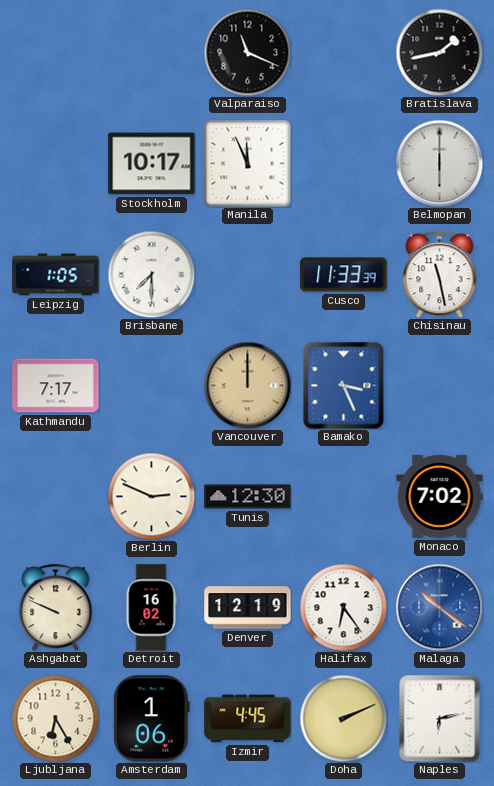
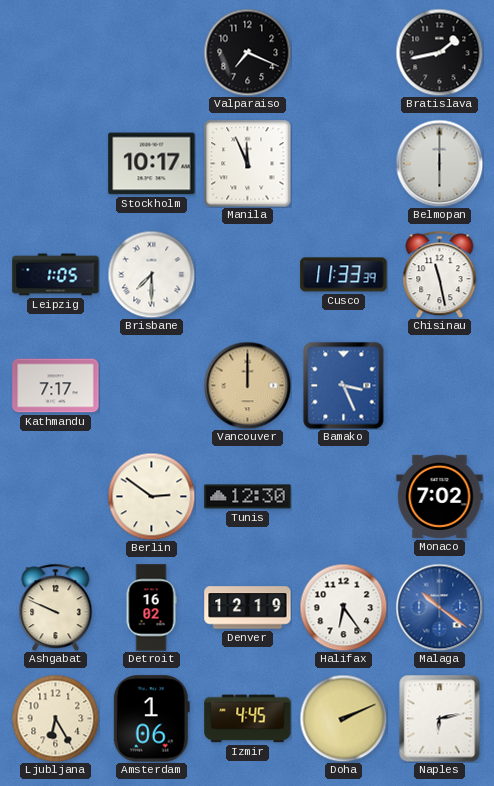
Valparaiso: 11:19 -> 7:19 (247, 52)
Berlin: 2:49 -> 2:51 (151, 496)
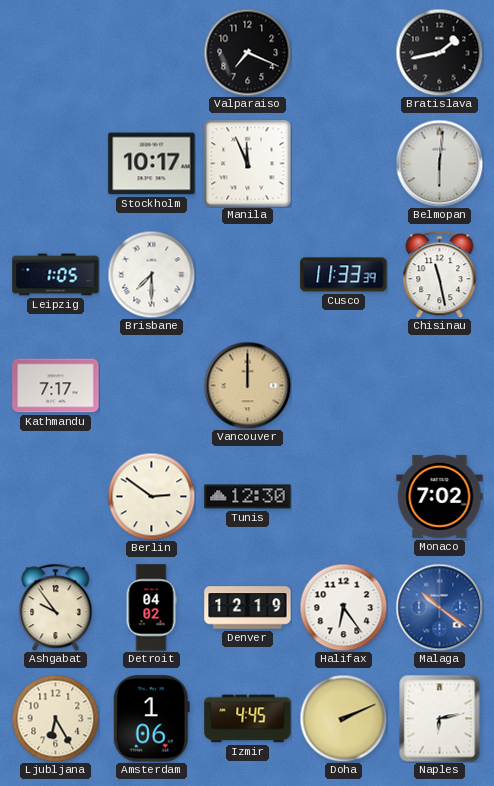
Belmopan: 6:00 -> 6:01 (439, 163)
Bamako: 3:26 -> none (344, 385)
Ashgabat: 9:49 -> 9:54 (56, 607)
Detroit: 16:02 -> 04:02 (151, 608)
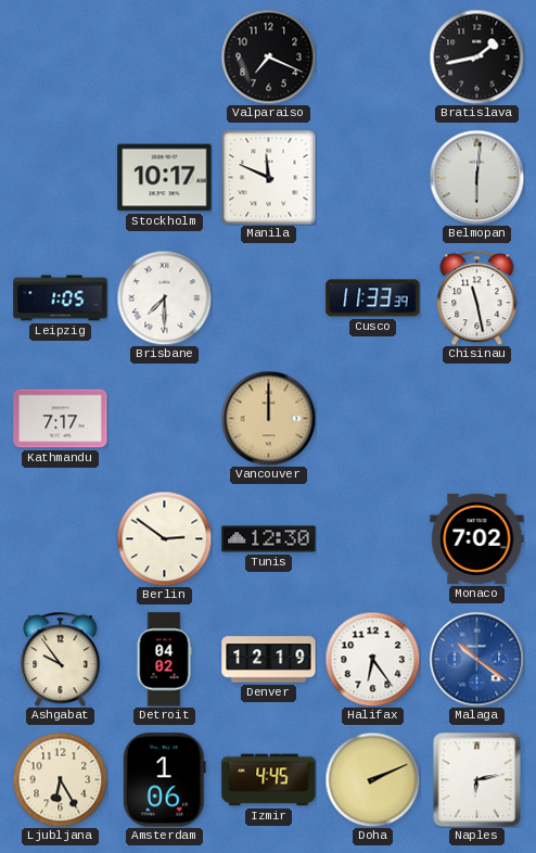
Manila: 11:56 -> 11:49 (268, 177)
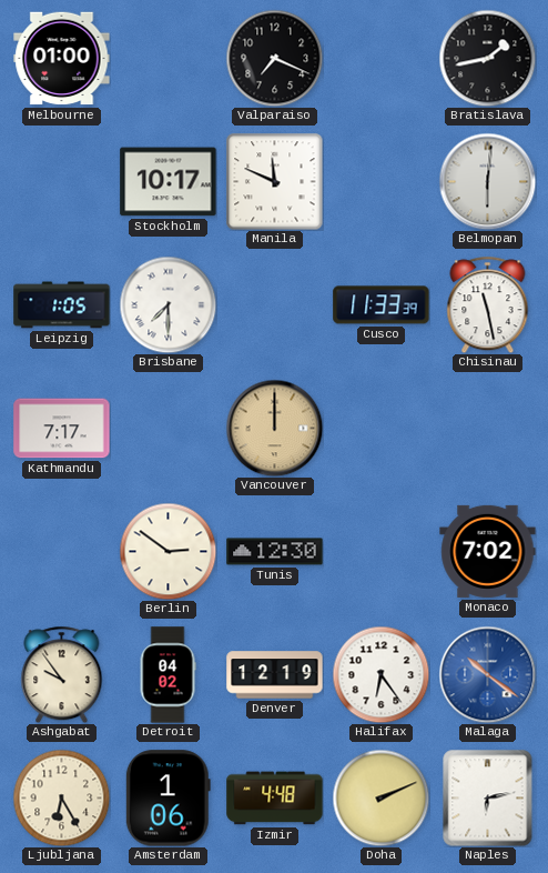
Melbourne: none -> 01:00 (62, 59)
Izmir: 4:45 -> 4:48 (275, 799)
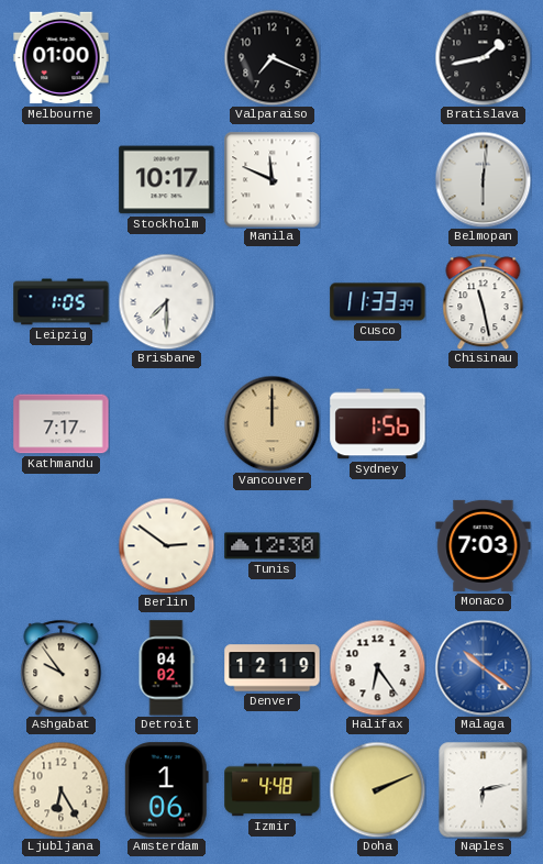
Sydney: none -> 1:56 (378, 424)
Monaco: 7:02 -> 7:03 (484, 545)
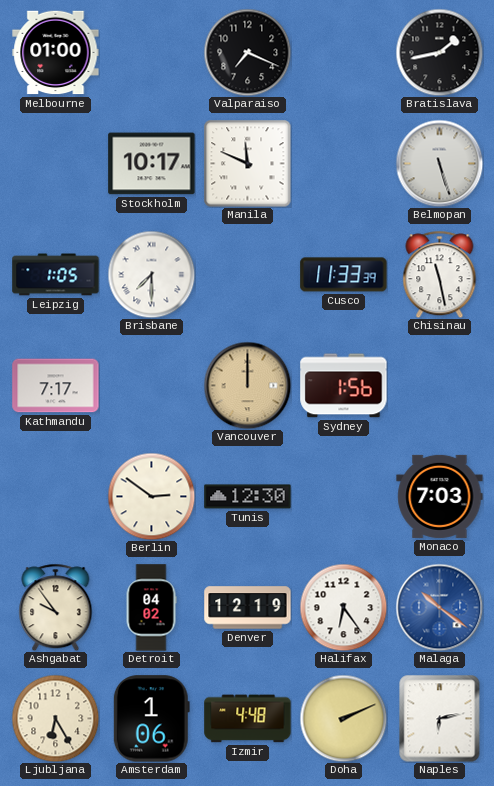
Belmopan: 6:01 -> 5:27 (439, 163)
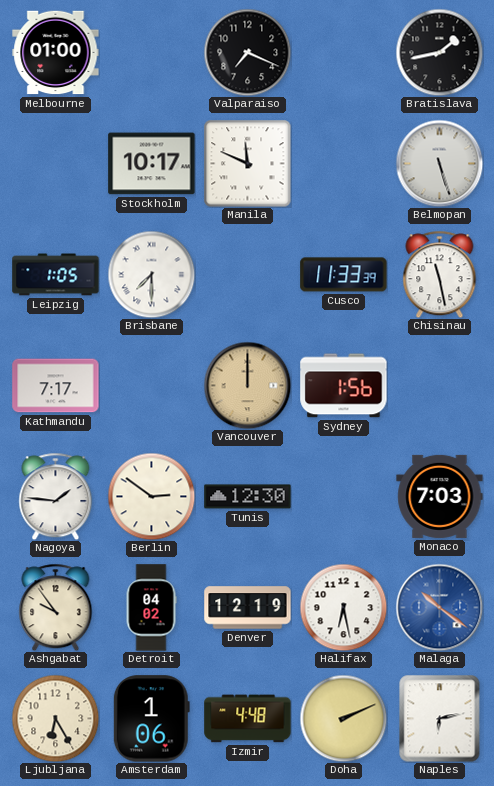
Nagoya: none -> 1:46 (56, 496)
Halifax: 6:24 -> 6:28 (343, 607)
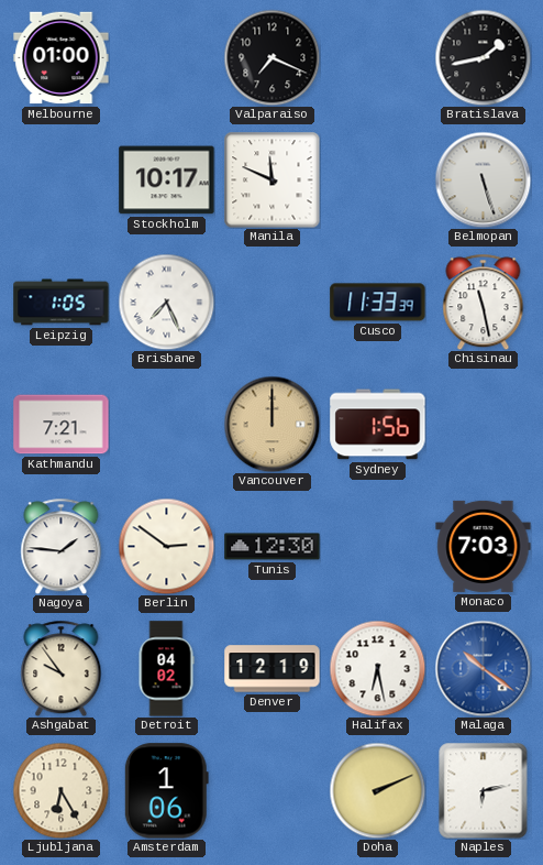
Brisbane: 7:30 -> 7:26 (166, 302)
Kathmandu: 7:17 -> 7:21 (62, 425)
Izmir: 4:48 -> none (248, 719)
